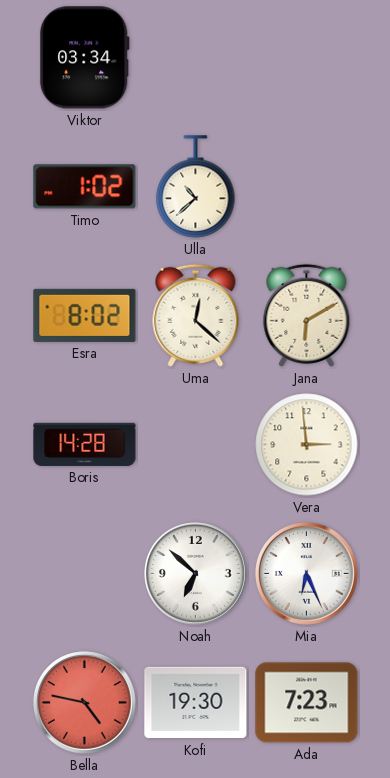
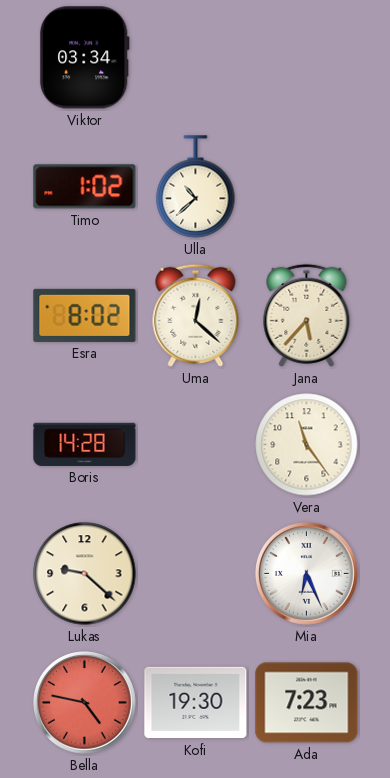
Jana: 6:10 -> 5:37 (307, 315)
Vera: 2:59 -> 11:24 (307, 445)
Lukas: none -> 9:22 (85, 574)
Noah: 6:52 -> none (196, 574)
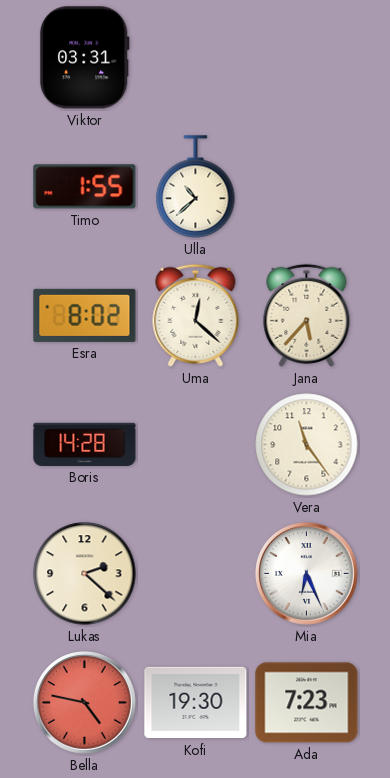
Viktor: 03:34 -> 03:31 (84, 58)
Timo: 1:02 -> 1:55 (85, 187)
Lukas: 9:22 -> 2:22 (85, 574)
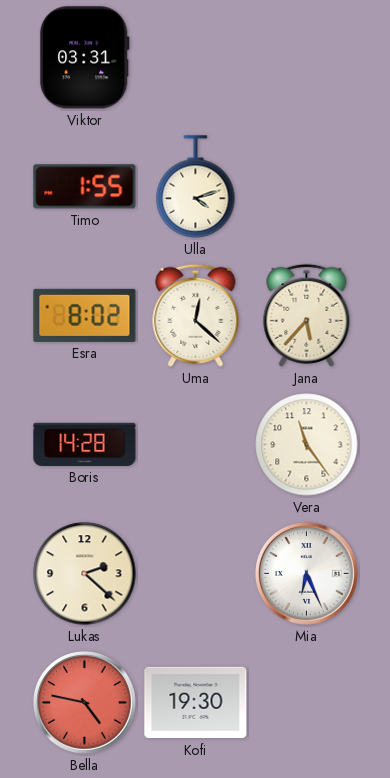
Ulla: 10:38 -> 4:12 (196, 187)
Ada: 7:23 -> none (307, 703)
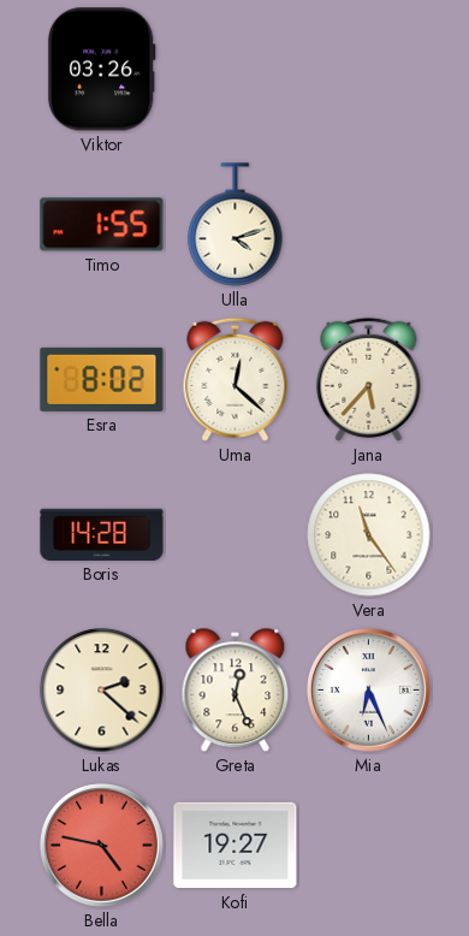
Viktor: 03:31 -> 03:26 (101, 70)
Greta: none -> 12:26 (236, 691)
Kofi: 19:30 -> 19:27 (236, 846)
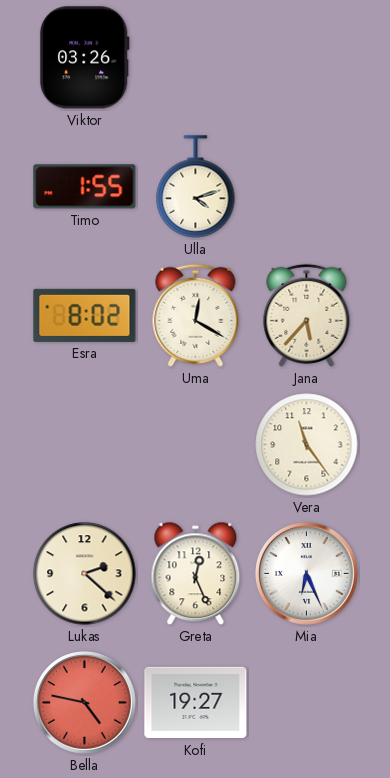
Uma: 12:22 -> 12:20 (196, 315)
Boris: 14:28 -> none (102, 534)
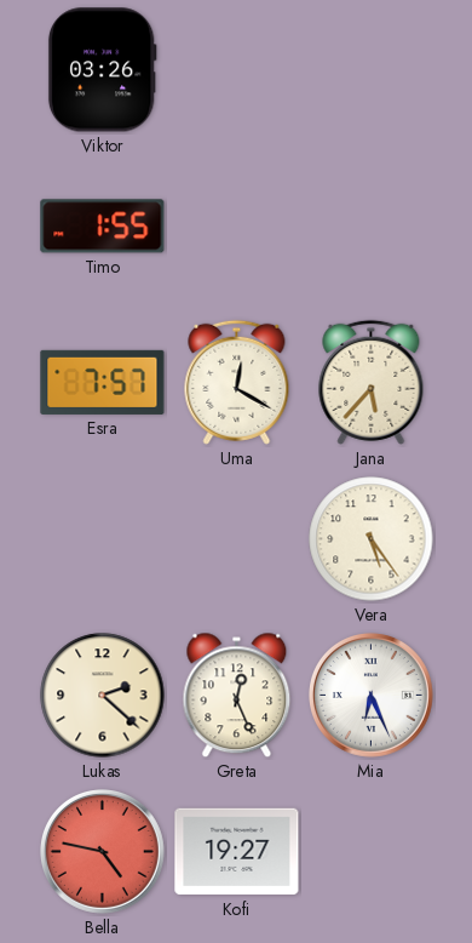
Ulla: 4:12 -> none (196, 187)
Esra: 8:02 -> 7:57 (103, 382)
Vera: 11:24 -> 5:24 (372, 539)
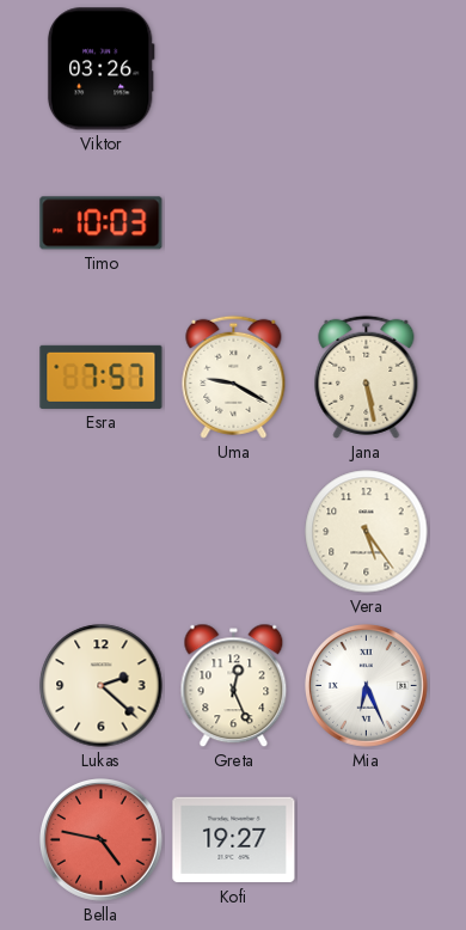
Timo: 1:55 -> 10:03 (102, 224)
Uma: 12:20 -> 9:20 (234, 377)
Jana: 5:37 -> 5:28 (367, 377)
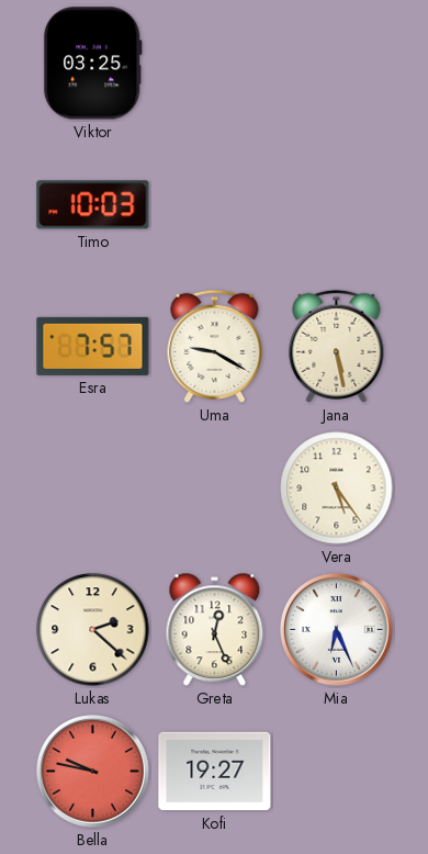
Viktor: 03:26 -> 03:25 (92, 64)
Bella: 4:47 -> 9:47 (93, 772)
